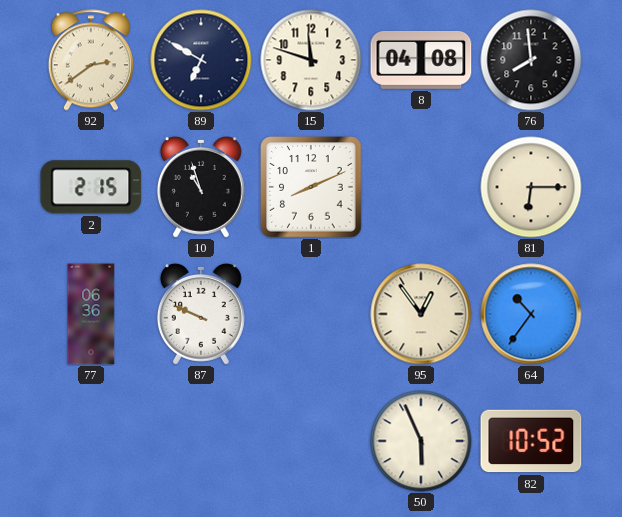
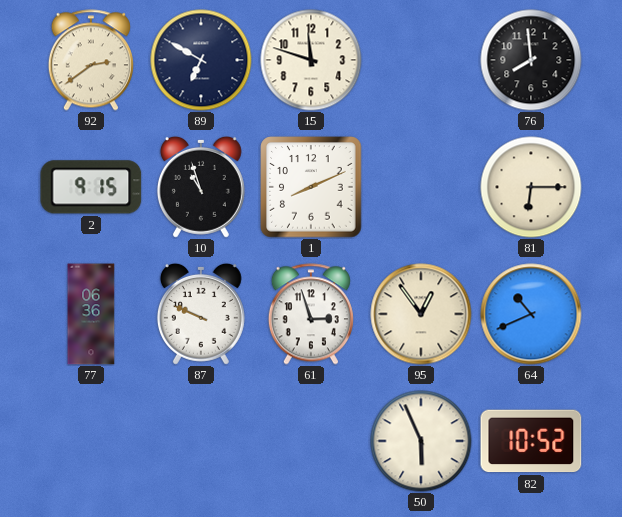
8: 04:08 -> none (421, 60)
2: 2:15 -> 9:15 (91, 187)
61: none -> 2:57 (311, 314)
64: 10:36 -> 10:41 (531, 314)
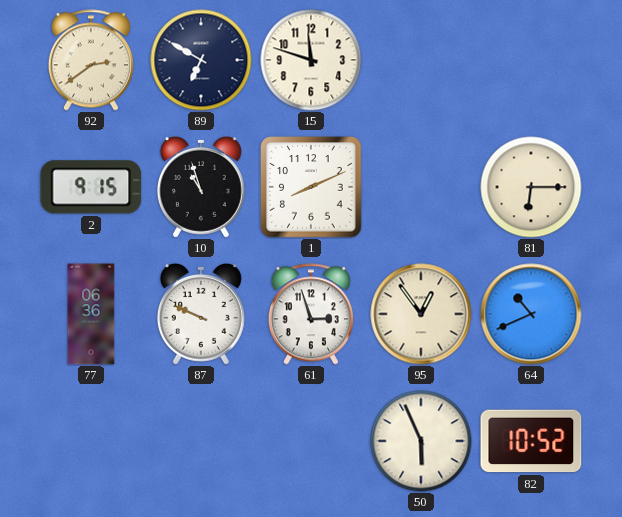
76: 7:59 -> none (531, 60)
